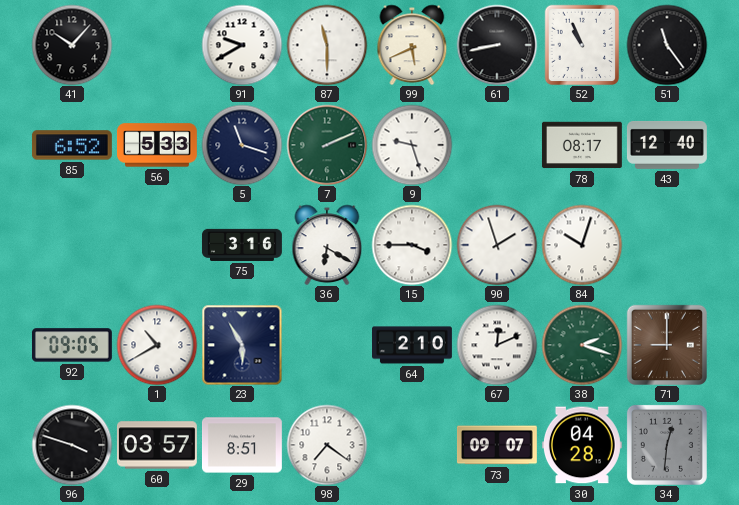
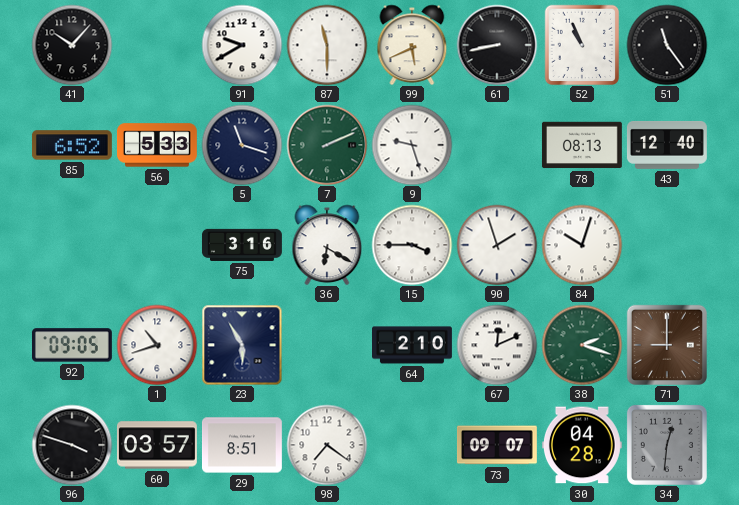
78: 08:17 -> 08:13 (582, 145)
1: 10:40 -> 10:42 (157, 345)
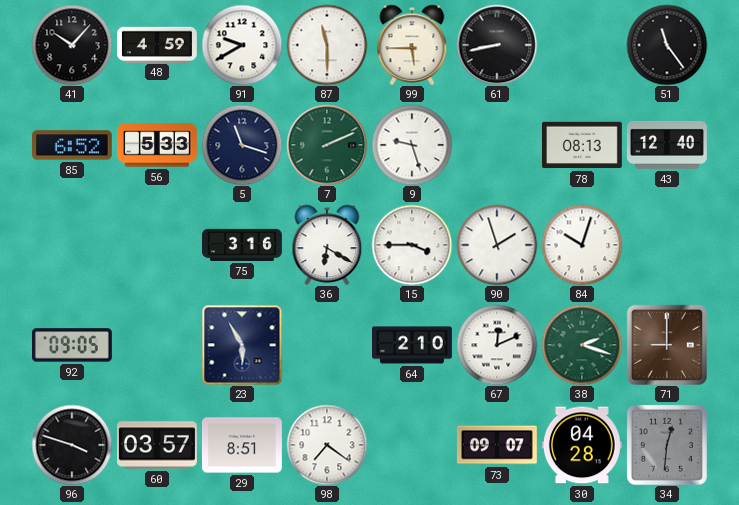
48: none -> 4:59 (157, 44)
99: 5:41 -> 5:45 (412, 45)
52: 10:56 -> none (582, 45)
1: 10:42 -> none (157, 345)
